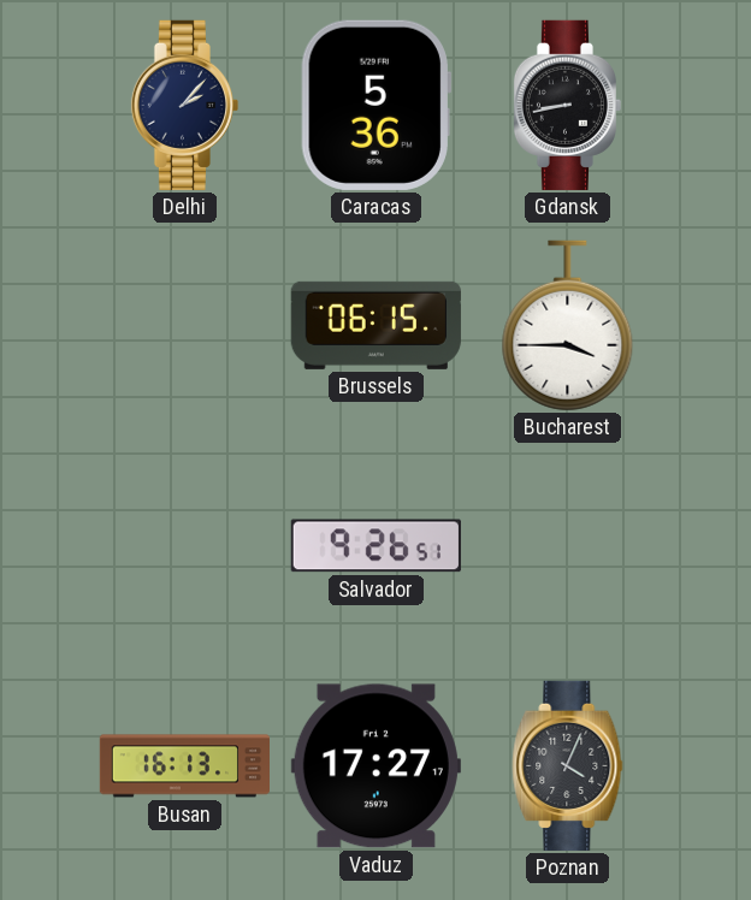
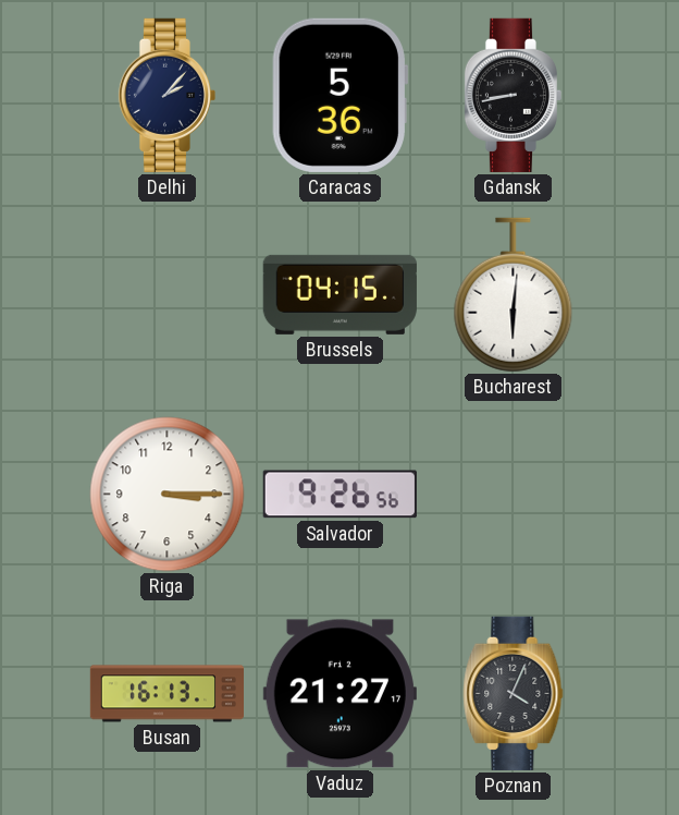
Brussels: 06:15 -> 04:15 (339, 294)
Bucharest: 3:45 -> 6:01 (514, 295)
Riga: none -> 3:15 (168, 495)
Salvador: 9:26:51 -> 9:26:56 (339, 495)
Vaduz: 17:27 -> 21:27 (339, 694)
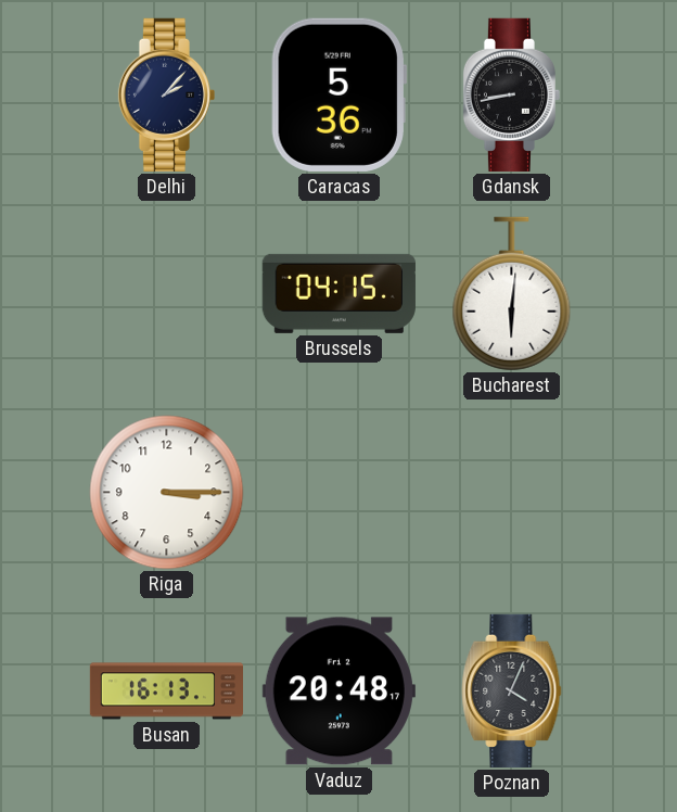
Salvador: 9:26 -> none (339, 495)
Vaduz: 21:27 -> 20:48 (338, 692)
